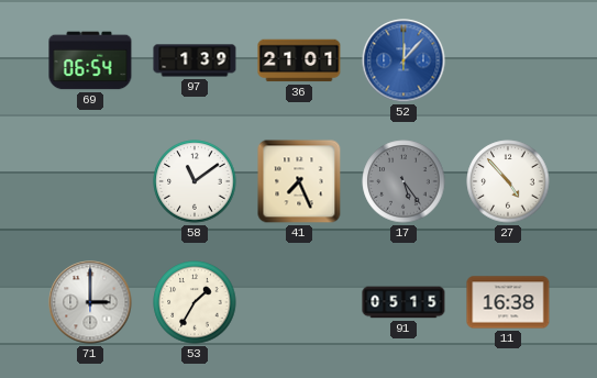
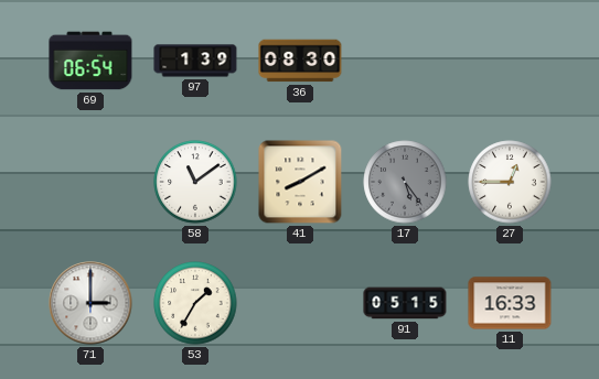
36: 21:01 -> 08:30 (300, 61)
52: 12:07 -> none (403, 60)
41: 7:26 -> 8:10 (300, 182)
27: 4:53 -> 12:45 (510, 182)
11: 16:38 -> 16:33 (510, 303)
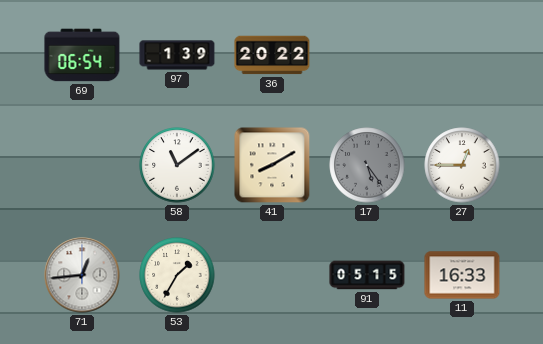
36: 08:30 -> 20:22 (272, 55)
71: 3:00 -> 12:44 (82, 275)
